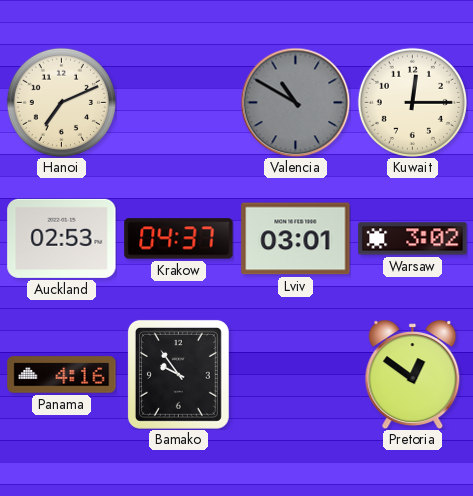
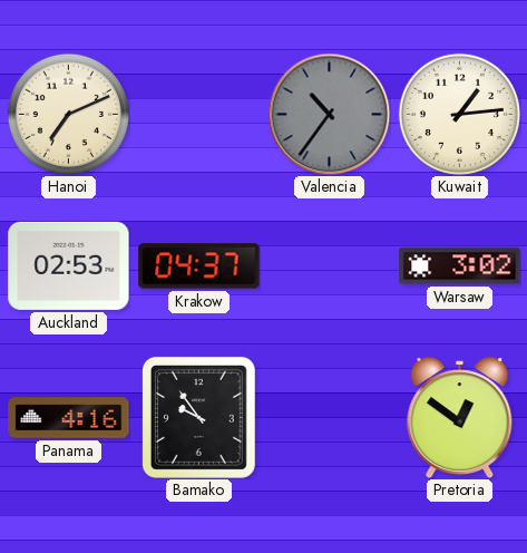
Valencia: 10:50 -> 10:36 (329, 114)
Kuwait: 12:15 -> 1:14 (459, 114)
Lviv: 03:01 -> none (296, 239)
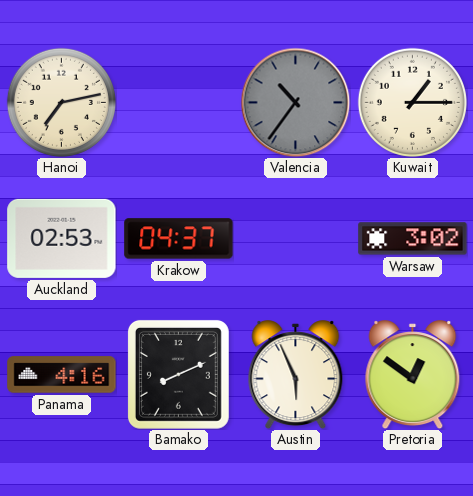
Hanoi: 7:11 -> 7:13 (61, 102)
Kuwait: 1:14 -> 1:15 (412, 102)
Bamako: 9:54 -> 8:11 (178, 374)
Austin: none -> 5:56 (296, 375)
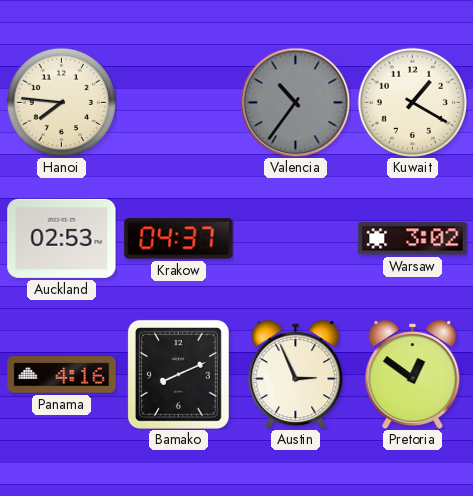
Hanoi: 7:13 -> 7:46 (61, 102)
Kuwait: 1:15 -> 1:20 (412, 102)
Austin: 5:56 -> 2:56 (296, 375)
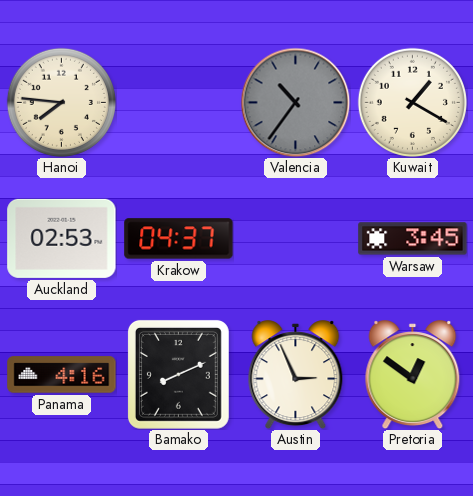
Warsaw: 3:02 -> 3:45 (413, 239)
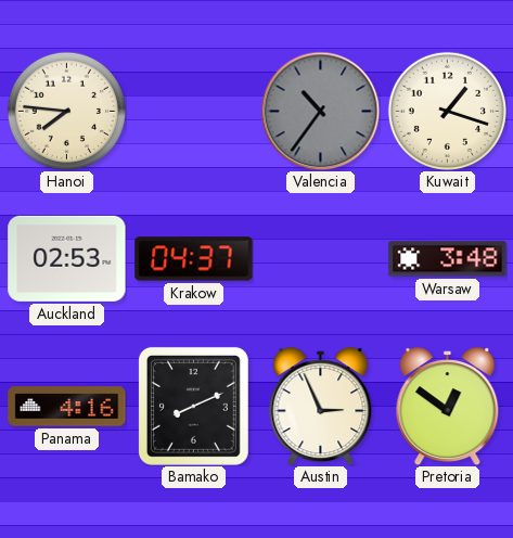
Kuwait: 1:20 -> 1:18 (447, 111)
Warsaw: 3:45 -> 3:48 (448, 259)
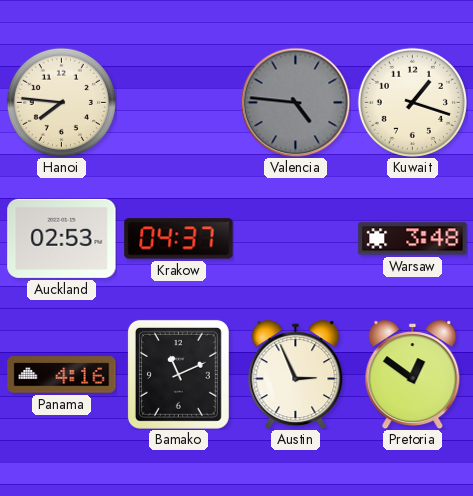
Valencia: 10:36 -> 4:46 (295, 102)
Bamako: 8:11 -> 11:11 (178, 374)
